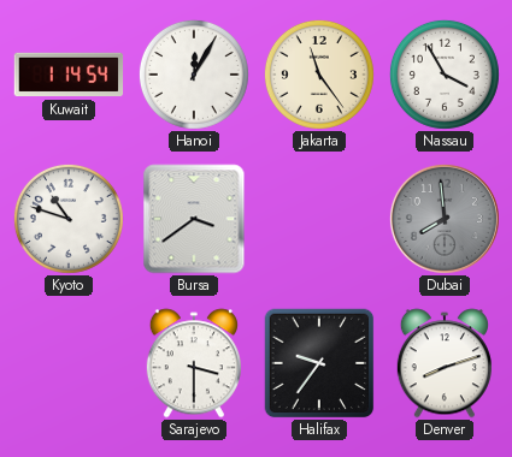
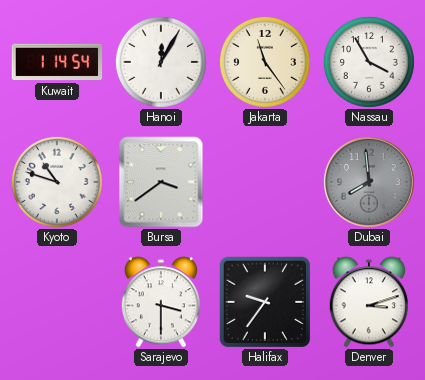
Denver: 8:12 -> 3:12 (369, 302)
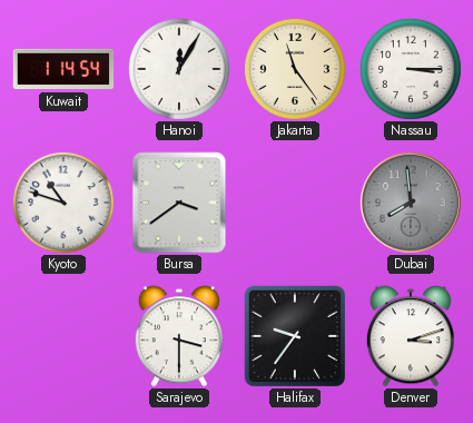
Nassau: 3:55 -> 3:15 (411, 69)
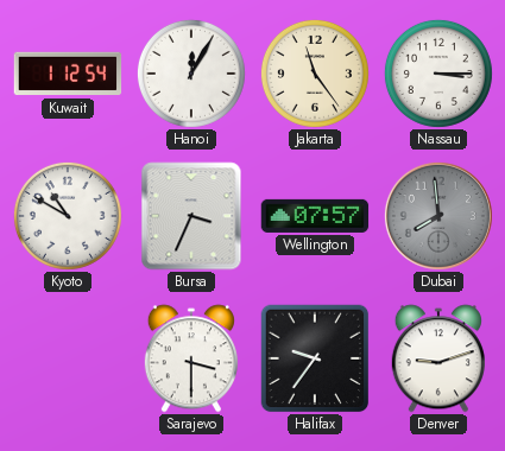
Kuwait: 1:14 -> 1:12 (68, 74)
Kyoto: 10:48 -> 10:50 (68, 216)
Bursa: 3:39 -> 3:34 (191, 216)
Wellington: none -> 07:57 (315, 216)
Denver: 3:12 -> 9:12 (438, 358)
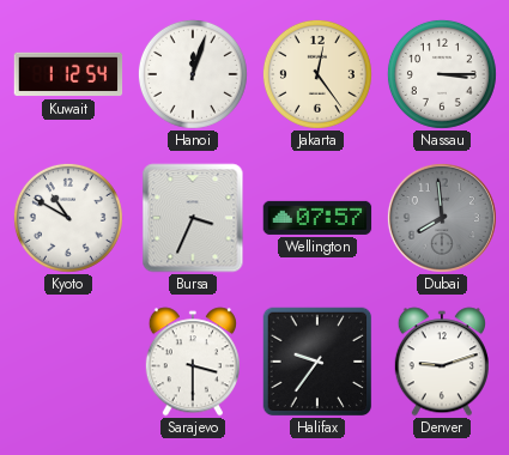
Hanoi: 12:05 -> 12:03 (193, 74)
Jakarta: 11:24 -> 12:24 (317, 74)
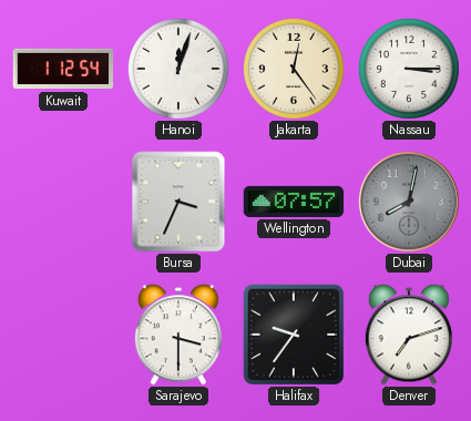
Kyoto: 10:50 -> none (68, 218)
Dubai: 7:59 -> 8:02 (409, 202)
Denver: 9:12 -> 7:12 (409, 335)
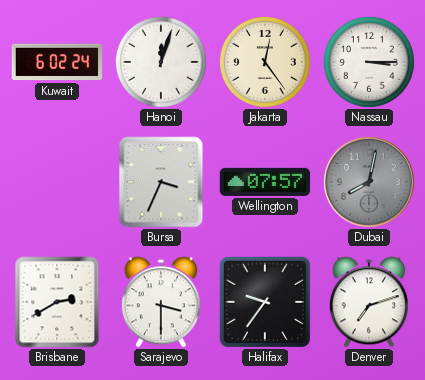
Kuwait: 1:12 -> 6:02 (57, 62)
Brisbane: none -> 2:40 (57, 302)
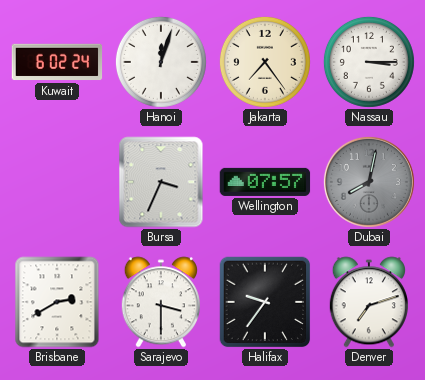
Jakarta: 12:24 -> 7:24 (265, 62)
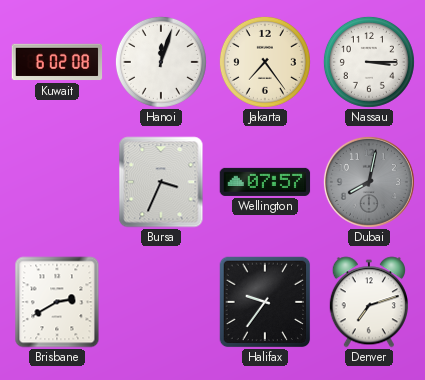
Kuwait: 6:02:24 -> 6:02:08 (57, 62)
Sarajevo: 3:30 -> none (161, 302)
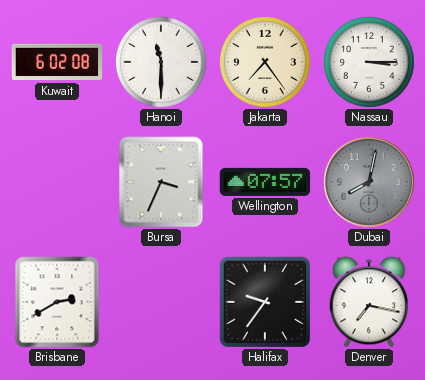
Hanoi: 12:03 -> 11:30 (161, 62)
Denver: 7:12 -> 7:17 (369, 302)
